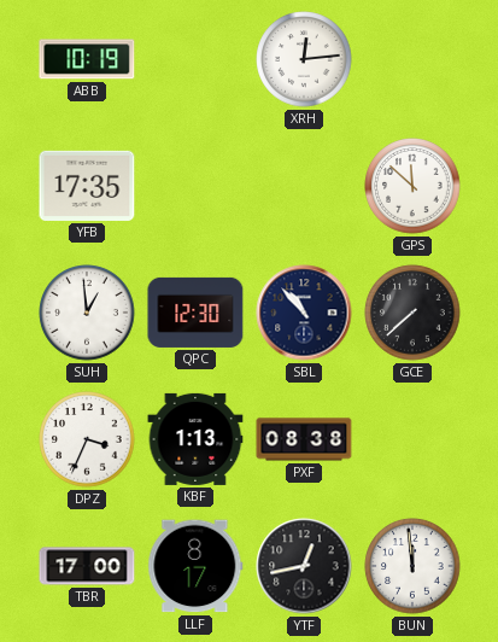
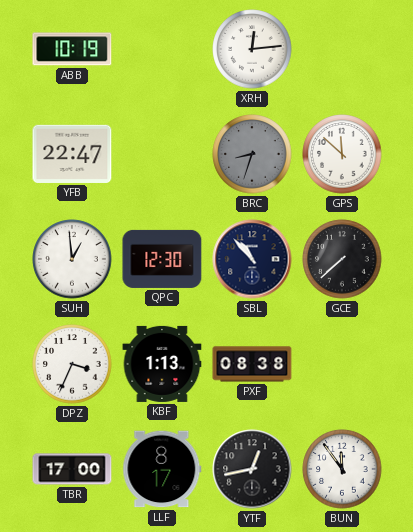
YFB: 17:35 -> 22:47 (72, 154)
BRC: none -> 8:33 (252, 154)
BUN: 11:59 -> 11:54 (342, 469)
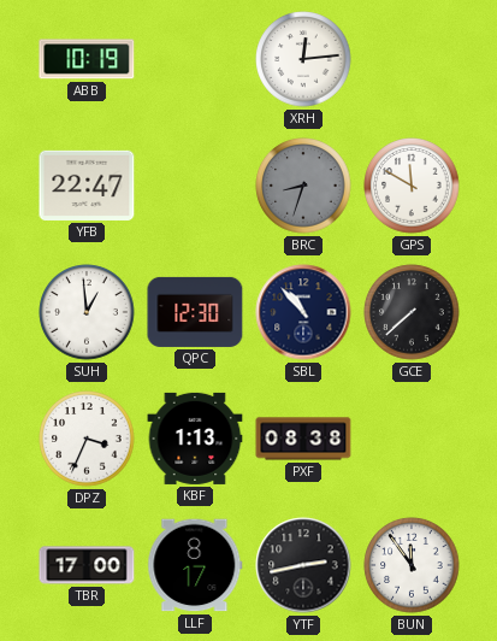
GPS: 11:52 -> 11:50 (412, 186)
YTF: 12:43 -> 2:43 (303, 565)
